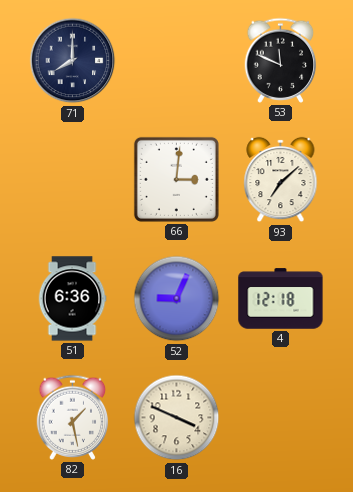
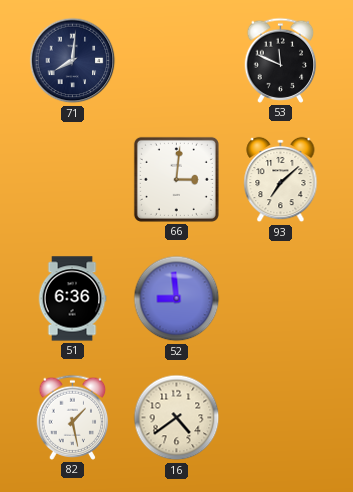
71: 8:00 -> 8:01 (73, 61)
52: 9:04 -> 8:59 (177, 299)
4: 12:18 -> none (281, 299)
16: 3:49 -> 4:39 (177, 418)
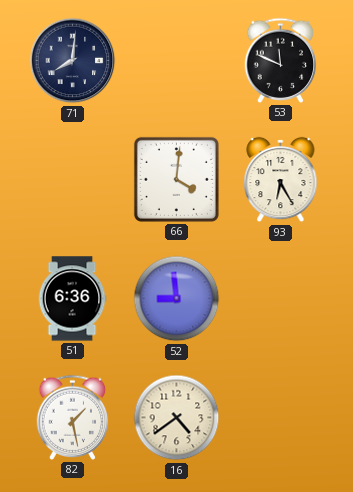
66: 3:01 -> 4:01 (176, 179)
93: 7:08 -> 6:25 (281, 180)
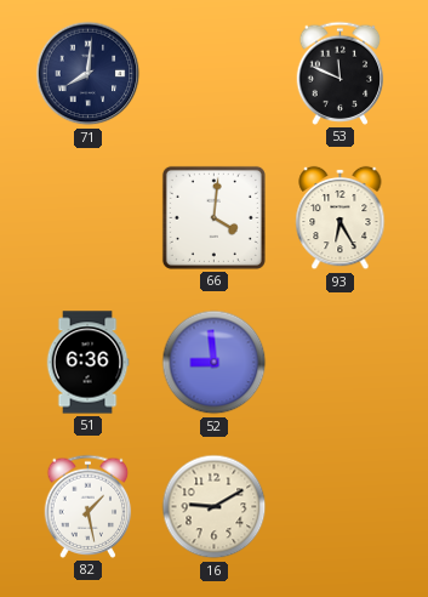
16: 4:39 -> 9:10 (215, 507)
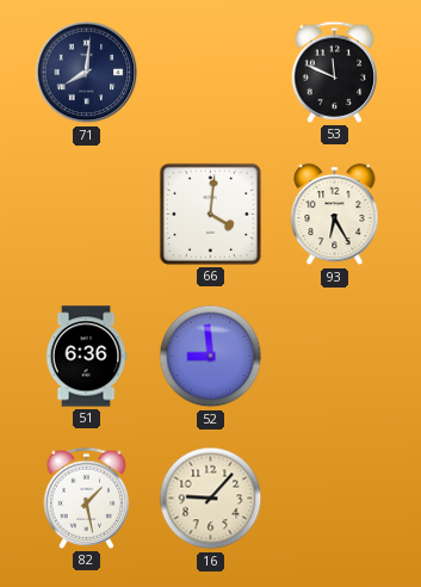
16: 9:10 -> 9:07 (211, 499)
